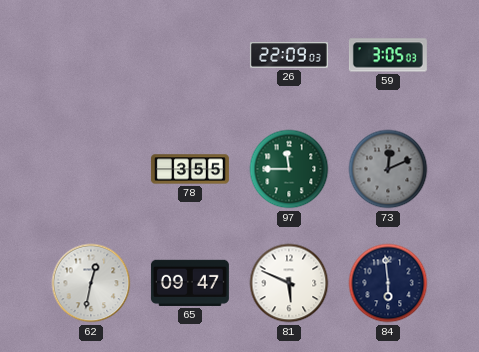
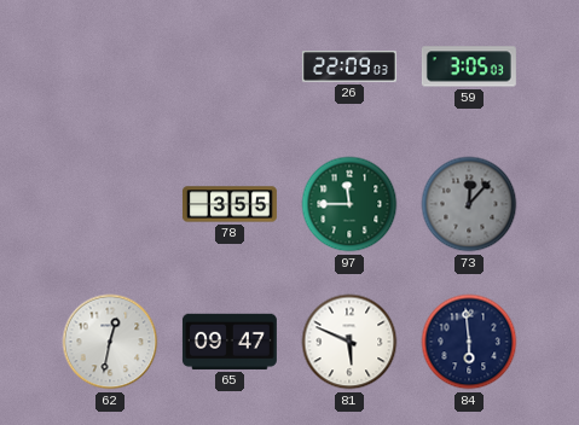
73: 12:11 -> 12:07 (469, 204)
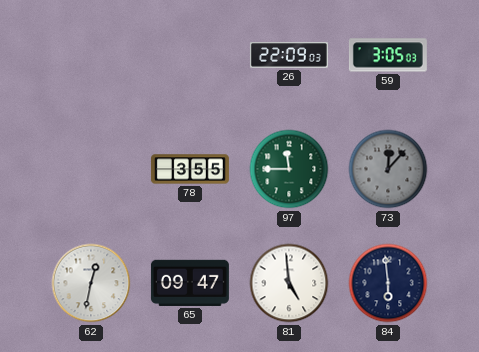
81: 5:49 -> 4:59 (289, 283)
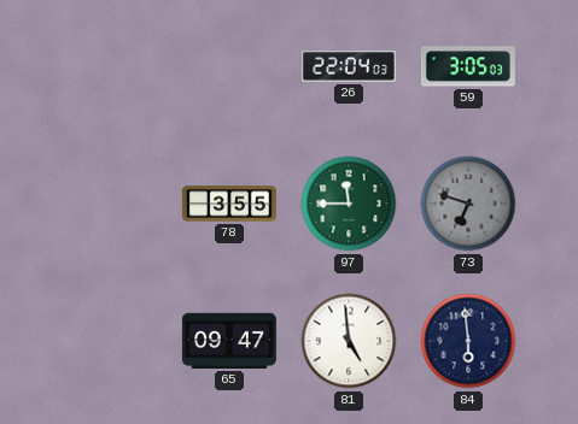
26: 22:09 -> 22:04 (349, 66)
73: 12:07 -> 6:48 (468, 204)
62: 12:32 -> none (91, 283)
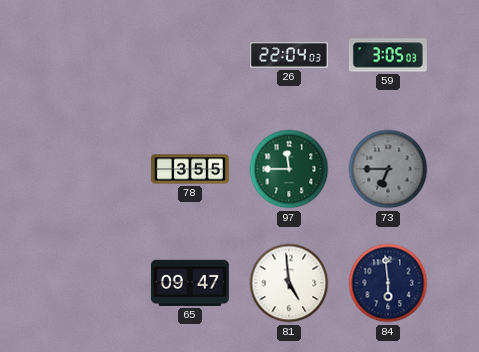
73: 6:48 -> 6:45 (388, 169)
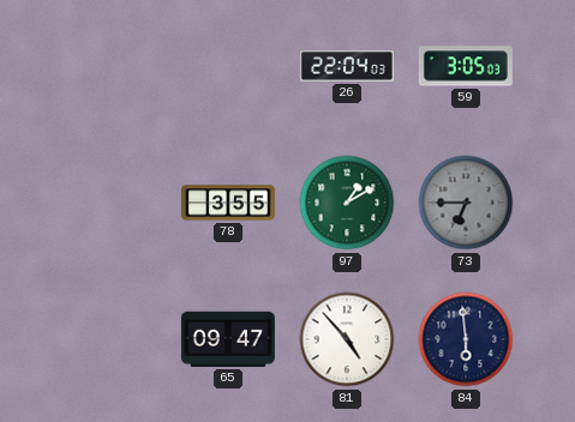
97: 11:45 -> 1:10 (347, 203)
81: 4:59 -> 4:53 (347, 339)
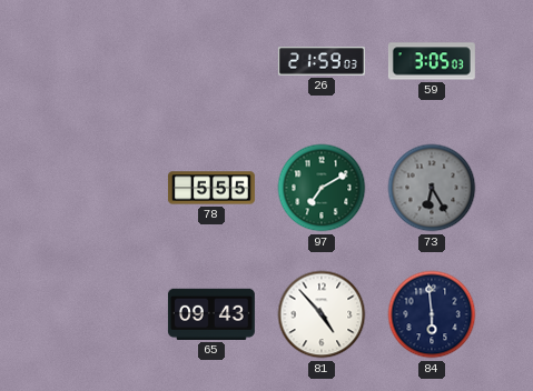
26: 22:04 -> 21:59 (322, 61)
78: 3:55 -> 5:55 (211, 188)
97: 1:10 -> 7:10 (322, 188)
73: 6:45 -> 6:25 (432, 188)
65: 09:47 -> 09:43 (211, 314)
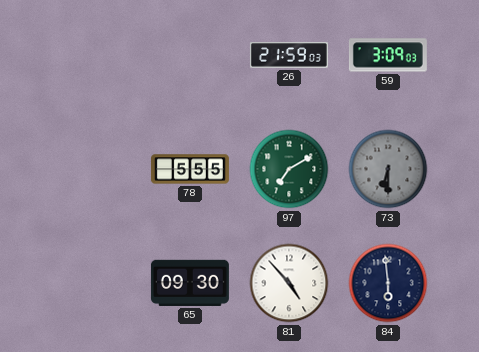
59: 3:05 -> 3:09 (388, 55)
73: 6:25 -> 6:30 (388, 169)
65: 09:43 -> 09:30 (190, 283)
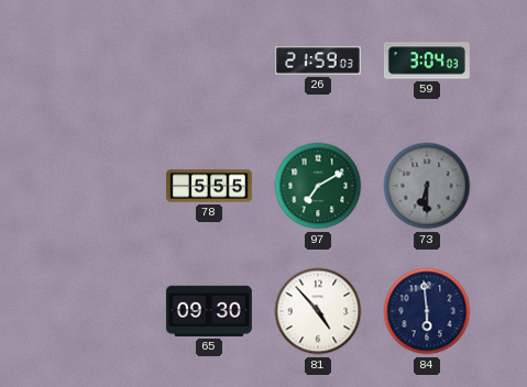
59: 3:09 -> 3:04 (427, 60)
